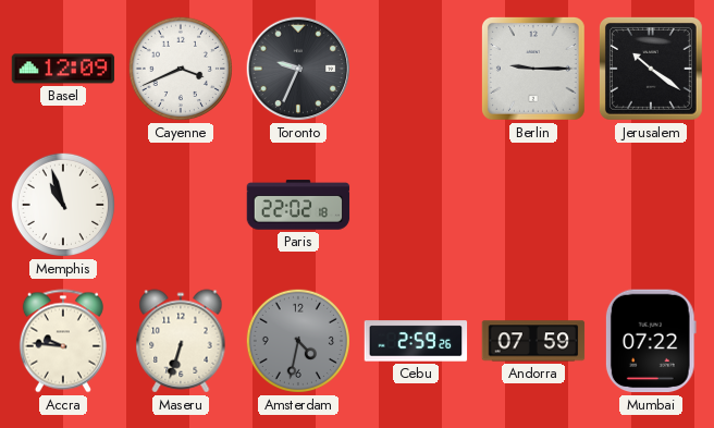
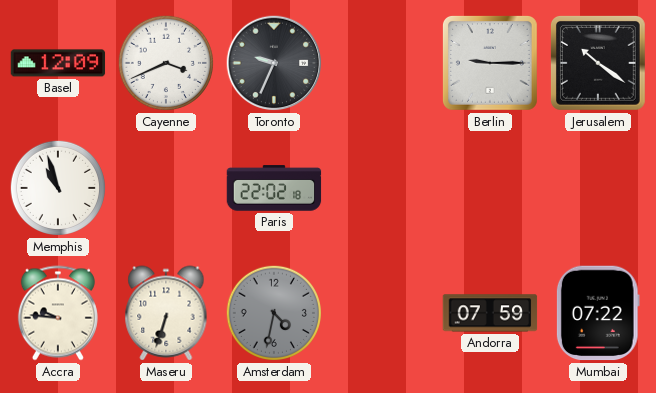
Cebu: 2:59 -> none (416, 341)
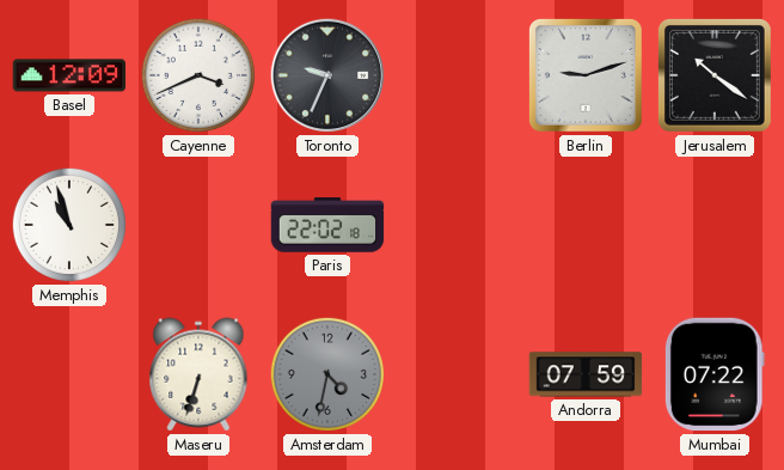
Berlin: 9:15 -> 9:12 (586, 75)
Accra: 9:46 -> none (58, 313)
